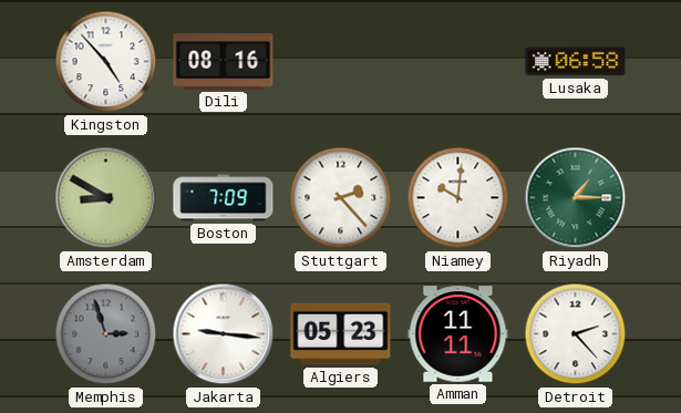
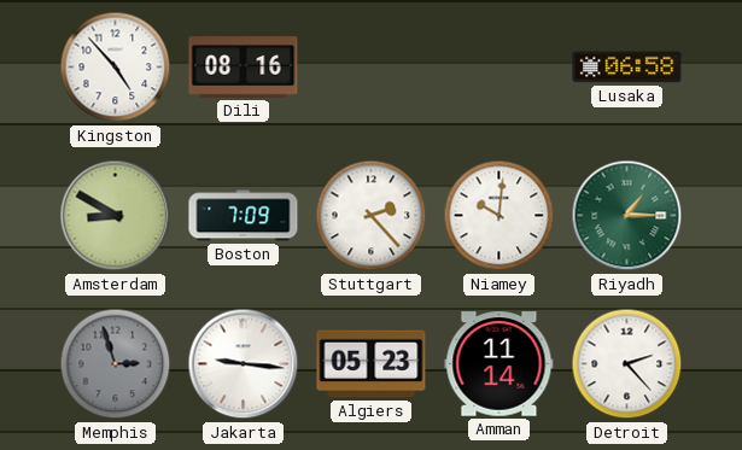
Amman: 11:11 -> 11:14 (499, 364)
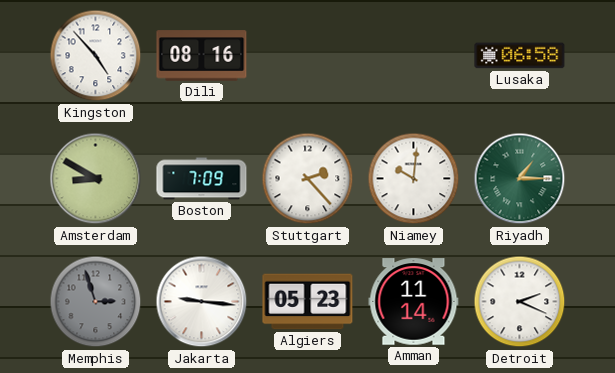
Detroit: 2:23 -> 2:19 (520, 302)
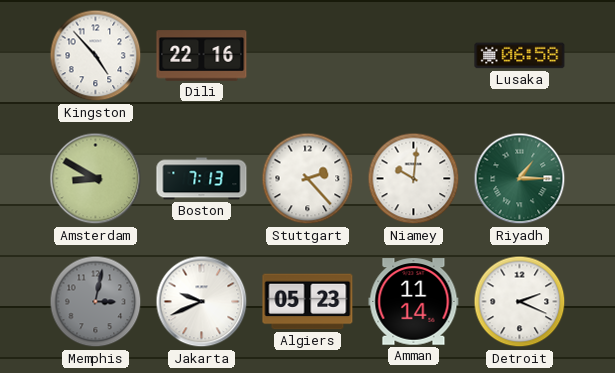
Dili: 08:16 -> 22:16 (202, 56)
Boston: 7:09 -> 7:13 (202, 179)
Memphis: 2:57 -> 3:02 (96, 302)
Jakarta: 9:16 -> 9:41 (202, 302)
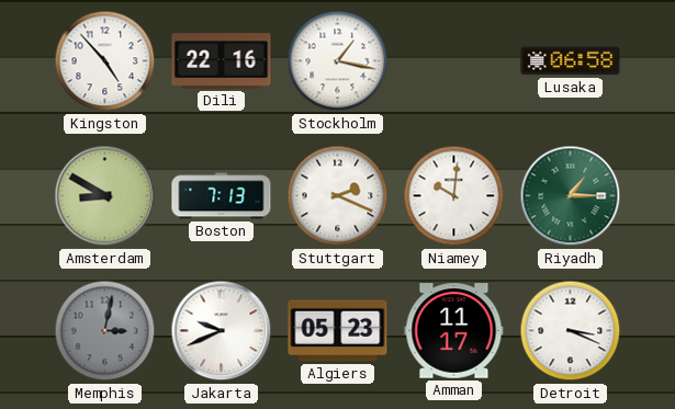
Stockholm: none -> 1:17 (338, 61)
Stuttgart: 2:23 -> 2:19 (338, 196)
Amman: 11:14 -> 11:17 (454, 331)
Detroit: 2:19 -> 3:19 (571, 331)
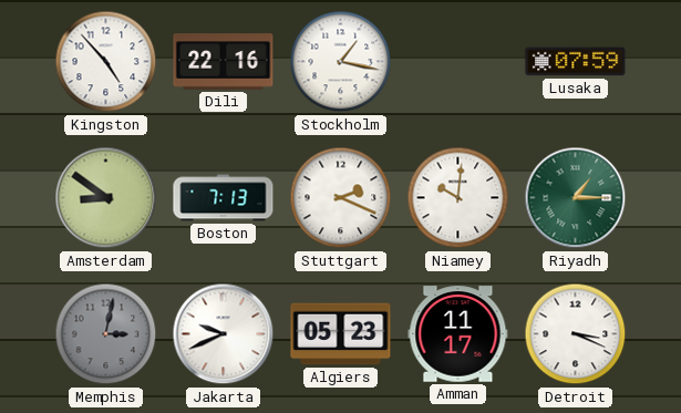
Lusaka: 06:58 -> 07:59 (576, 62)
Amsterdam: 8:50 -> 8:51 (106, 198)
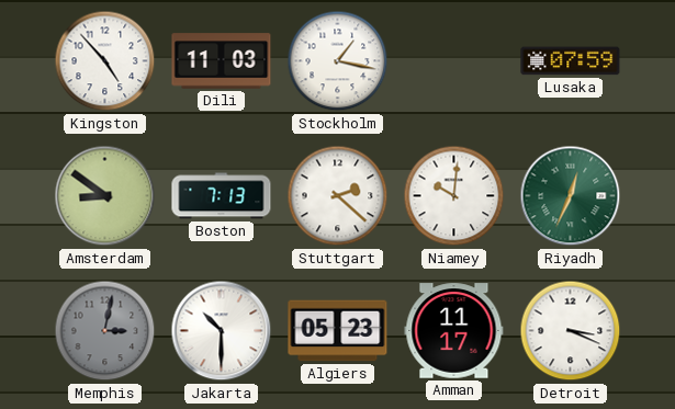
Dili: 22:16 -> 11:03 (222, 61)
Stuttgart: 2:19 -> 2:22 (338, 196)
Riyadh: 1:15 -> 12:34 (571, 196)
Jakarta: 9:41 -> 10:30 (222, 331)
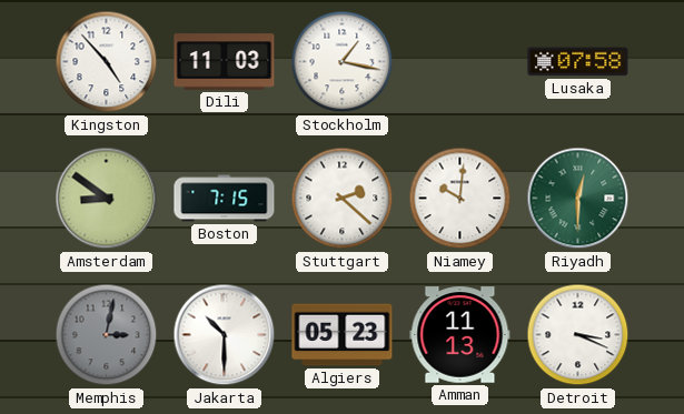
Lusaka: 07:59 -> 07:58 (578, 62)
Boston: 7:13 -> 7:15 (225, 199)
Riyadh: 12:34 -> 12:30 (578, 199)
Amman: 11:17 -> 11:13 (460, 335)
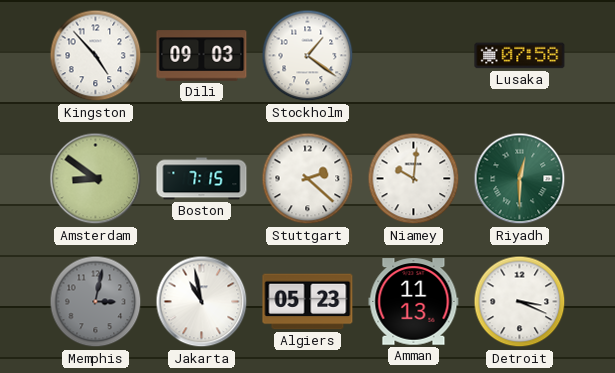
Dili: 11:03 -> 09:03 (202, 56)
Stockholm: 1:17 -> 1:21 (308, 56)
Jakarta: 10:30 -> 10:58 (202, 302)
